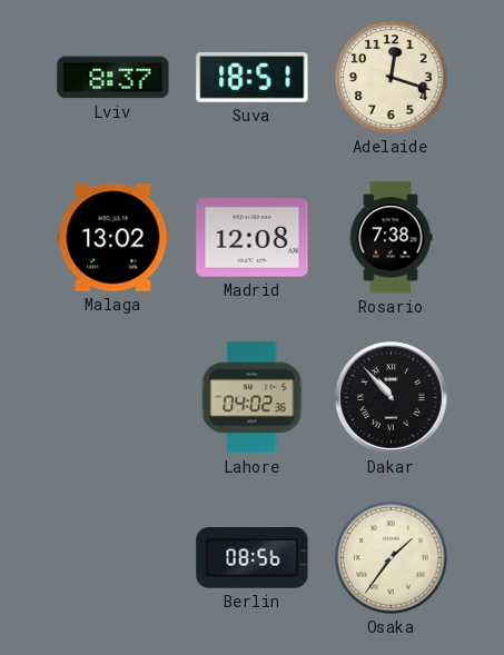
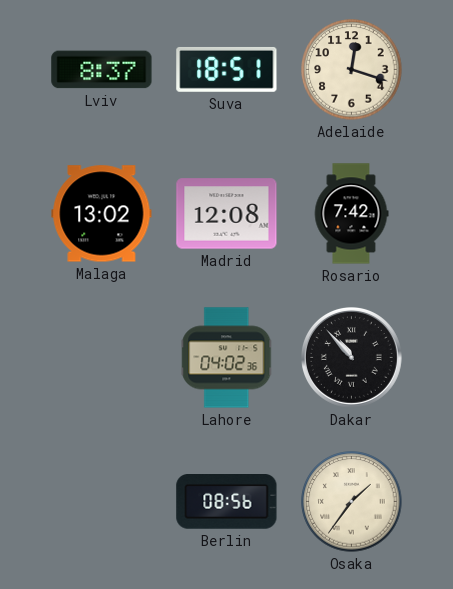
Rosario: 7:38 -> 7:42 (351, 214)
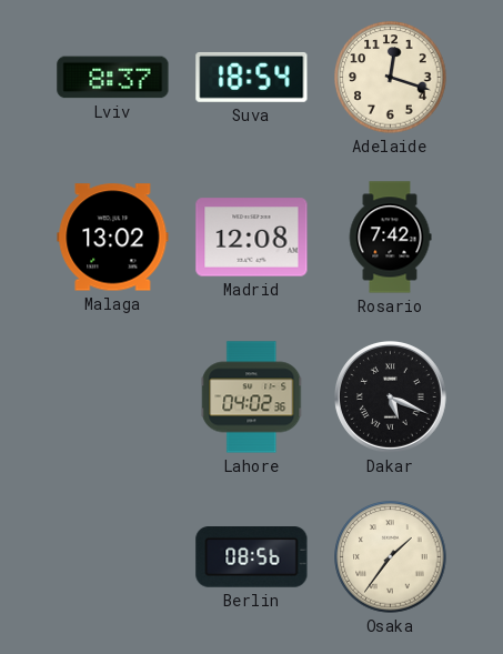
Suva: 18:51 -> 18:54 (252, 77)
Dakar: 10:53 -> 5:19 (391, 398)
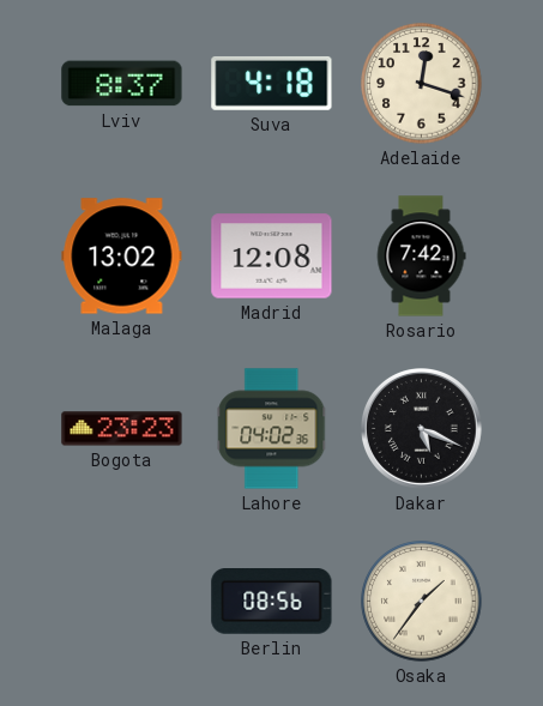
Suva: 18:54 -> 4:18 (272, 83)
Bogota: none -> 23:23 (122, 429)
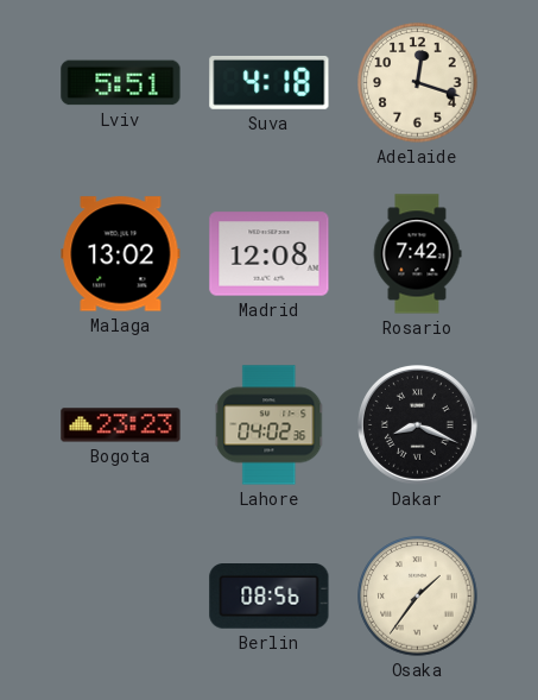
Lviv: 8:37 -> 5:51 (121, 83)
Dakar: 5:19 -> 8:19 (418, 425)
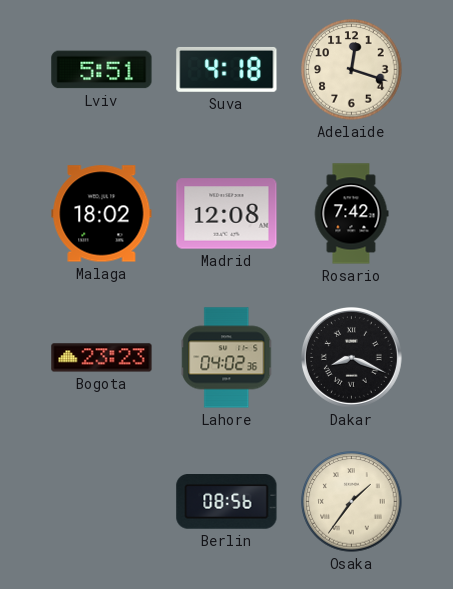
Malaga: 13:02 -> 18:02 (102, 214)
